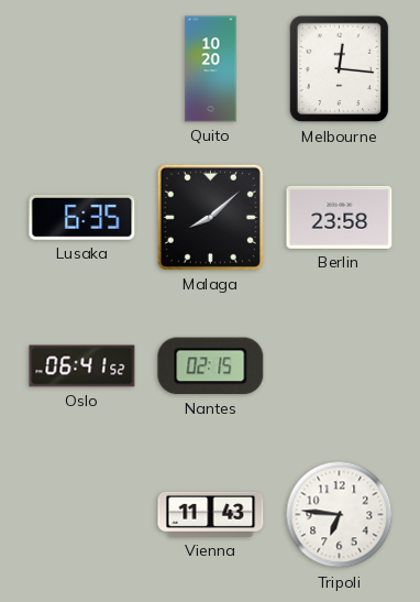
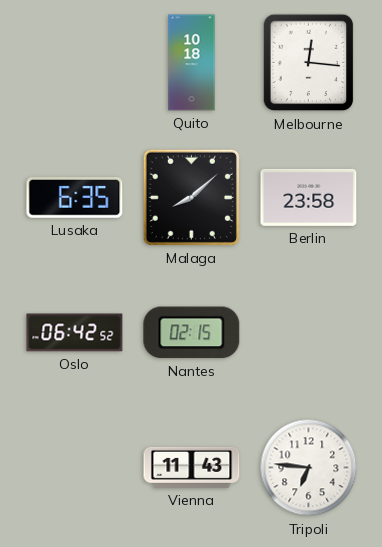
Quito: 10:20 -> 10:18 (192, 63)
Oslo: 06:41 -> 06:42 (75, 333)
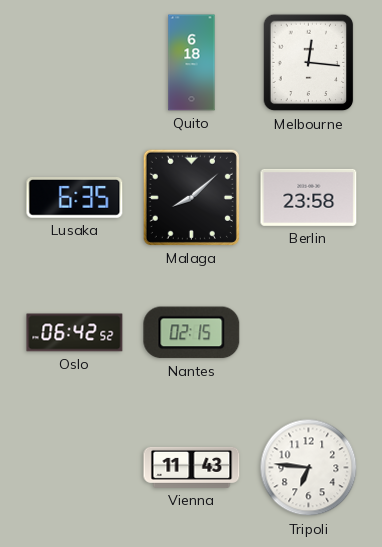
Quito: 10:18 -> 6:18 (192, 63)
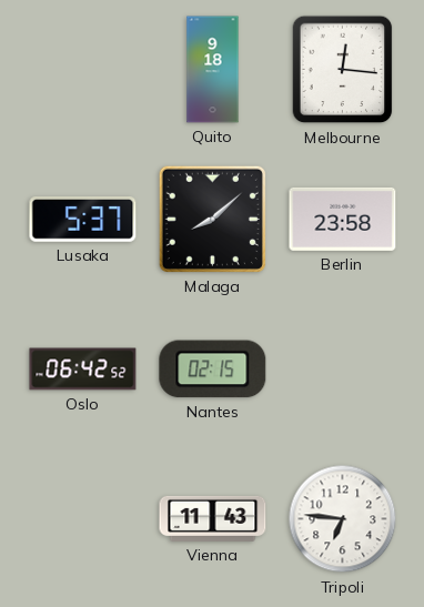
Quito: 6:18 -> 9:18 (213, 70)
Lusaka: 6:35 -> 5:37 (83, 220)
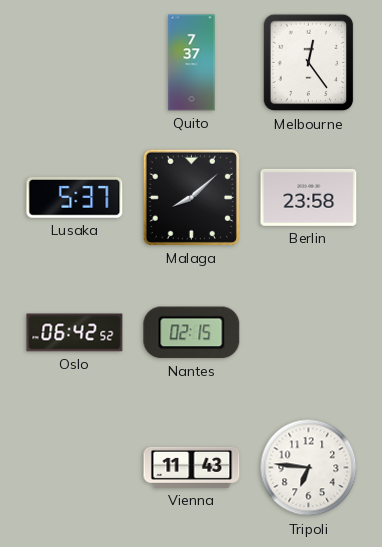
Quito: 9:18 -> 7:37 (192, 63)
Melbourne: 12:16 -> 12:24 (309, 63)
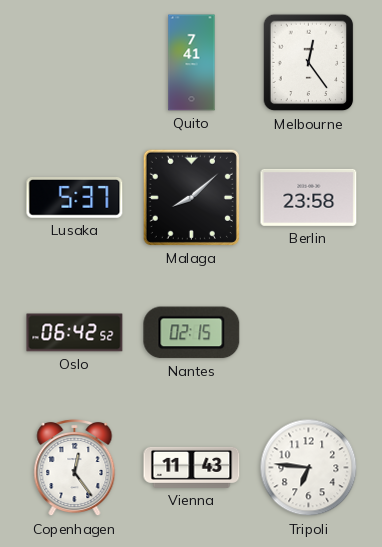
Quito: 7:37 -> 7:41 (192, 63)
Copenhagen: none -> 12:24 (75, 468)
